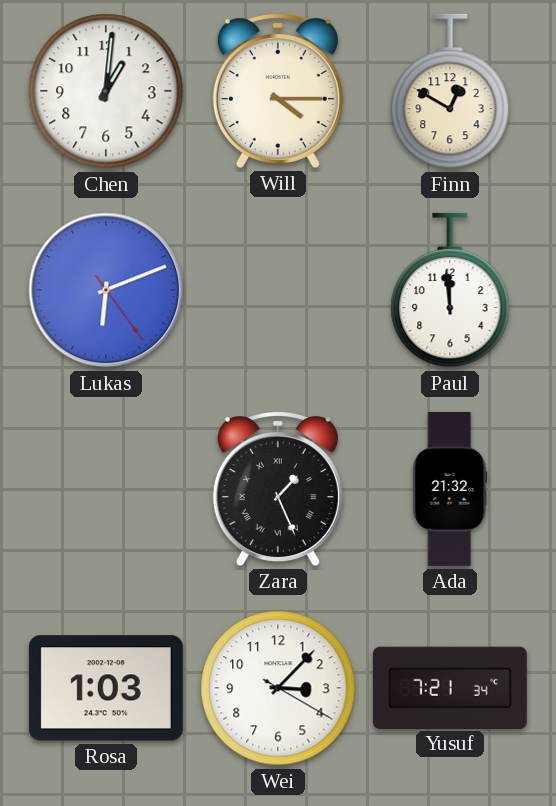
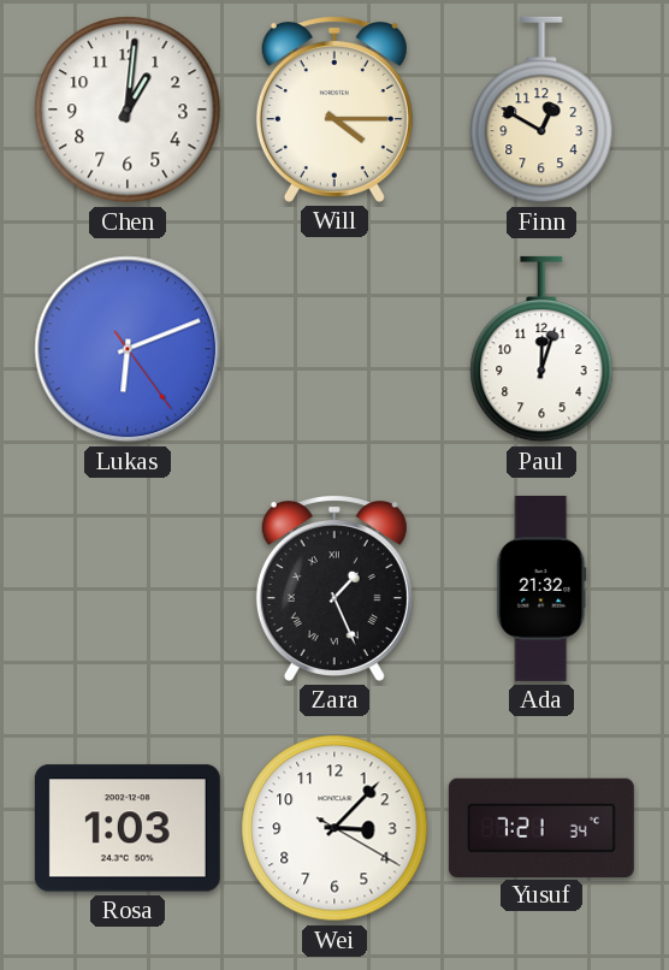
Paul: 11:59 -> 12:03 (541, 349)
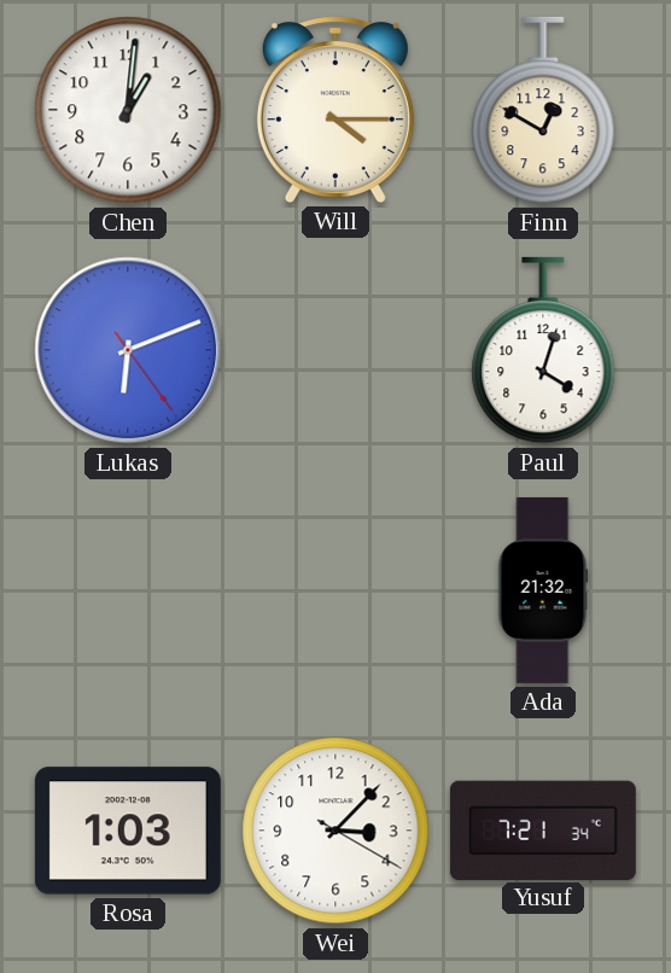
Paul: 12:03 -> 4:03 (543, 350)
Zara: 1:26 -> none (334, 588)
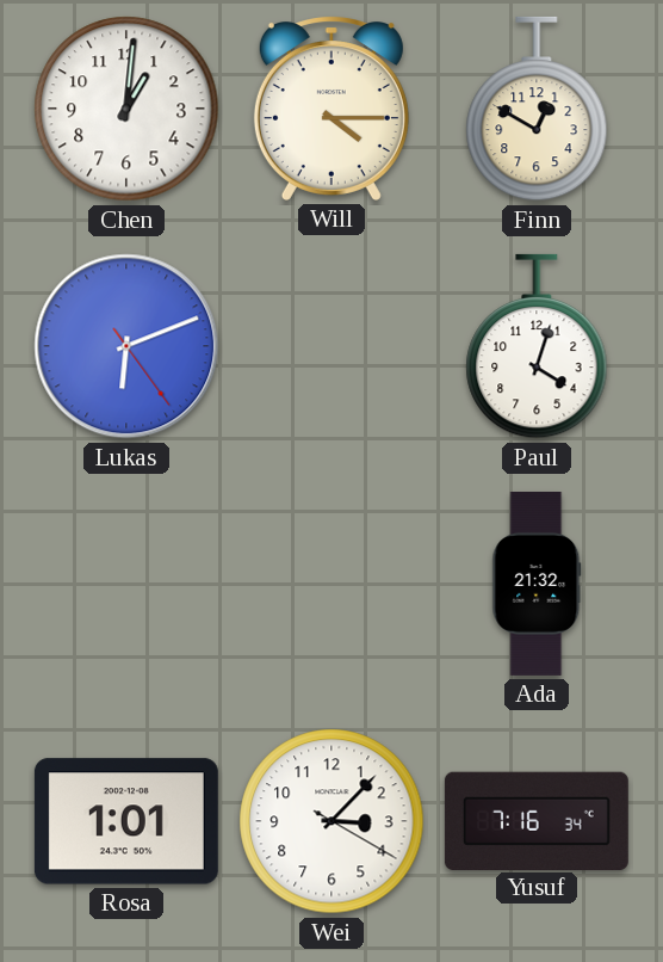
Rosa: 1:03 -> 1:01 (126, 821)
Yusuf: 7:21 -> 7:16 (537, 820)
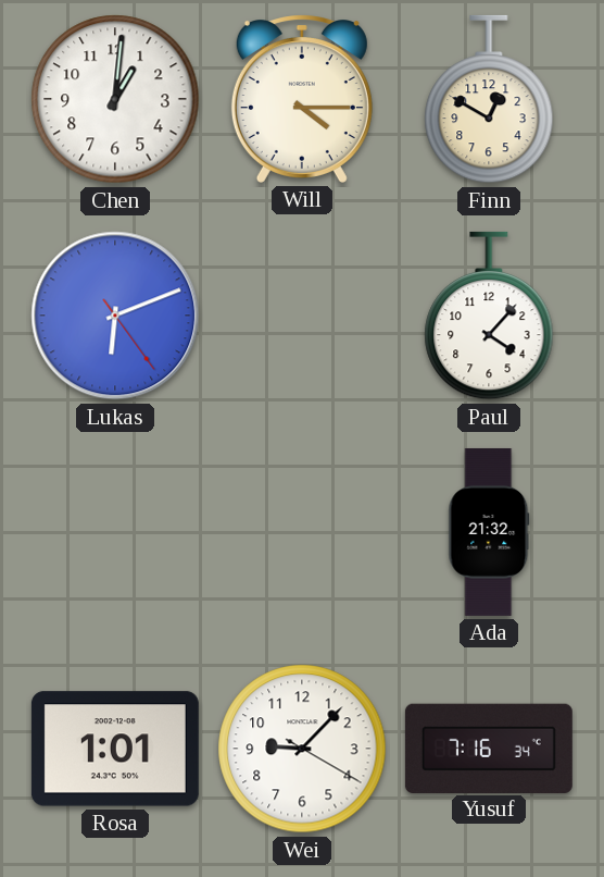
Paul: 4:03 -> 4:07 (489, 316)
Wei: 3:07 -> 9:07 (302, 749)
